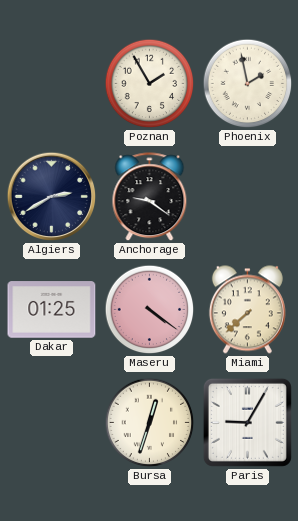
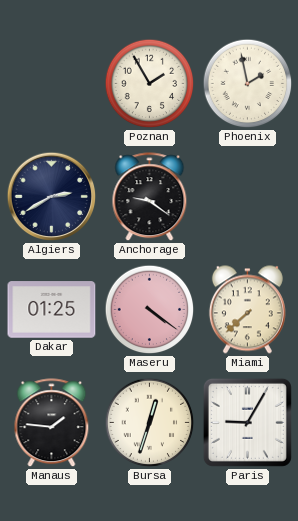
Manaus: none -> 1:46 (52, 423)
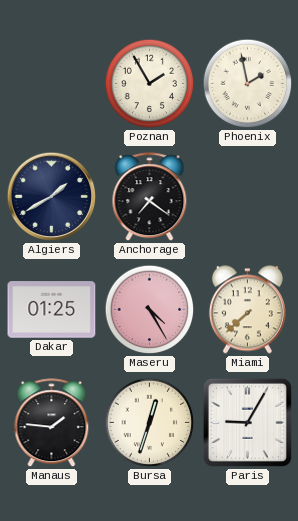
Algiers: 2:40 -> 1:40 (52, 197)
Anchorage: 9:21 -> 7:21 (150, 197)
Maseru: 4:21 -> 4:25 (150, 310)
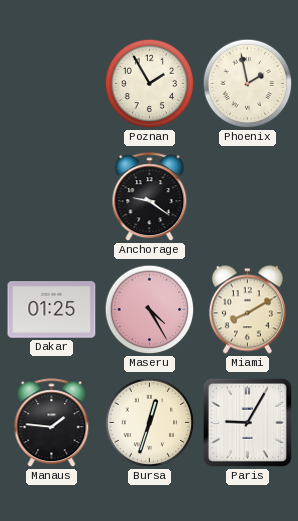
Algiers: 1:40 -> none (52, 197)
Anchorage: 7:21 -> 9:21 (150, 197)
Miami: 7:38 -> 8:10 (247, 310)
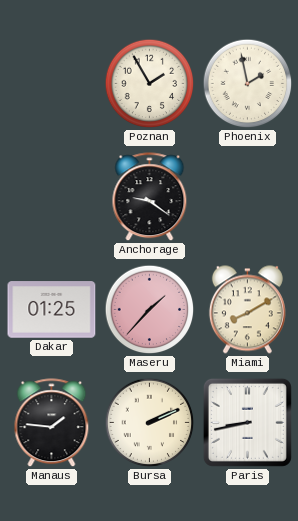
Maseru: 4:25 -> 1:37 (150, 310)
Bursa: 12:33 -> 2:11 (150, 423)
Paris: 9:05 -> 8:43 (247, 422)
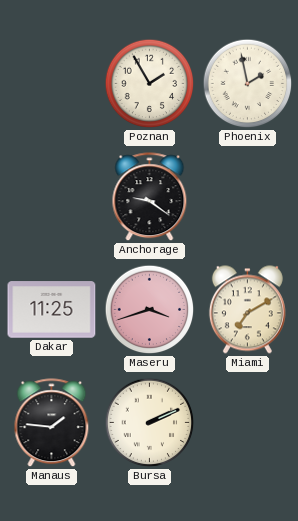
Dakar: 01:25 -> 11:25 (52, 310)
Maseru: 1:37 -> 3:42 (150, 310)
Miami: 8:10 -> 7:10 (247, 310)
Paris: 8:43 -> none (247, 422)
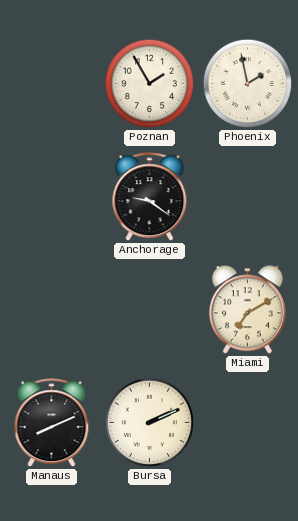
Dakar: 11:25 -> none (52, 310)
Maseru: 3:42 -> none (150, 310)
Manaus: 1:46 -> 8:11 (52, 423)
